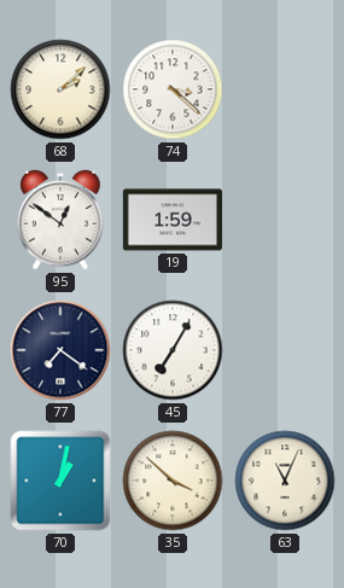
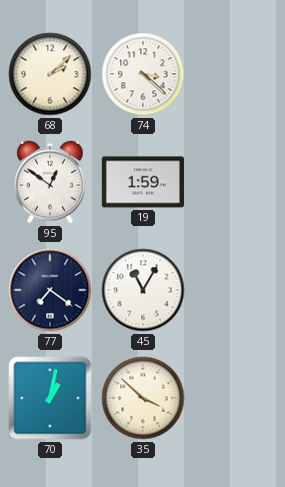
45: 7:05 -> 11:05 (143, 290)
63: 11:04 -> none (285, 481)
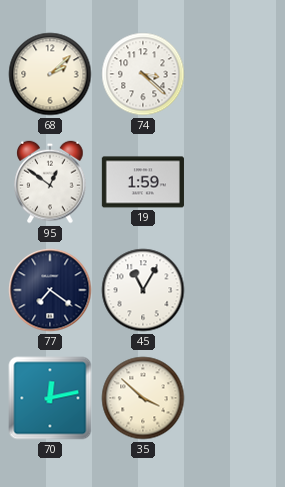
70: 1:02 -> 12:13 (50, 398)
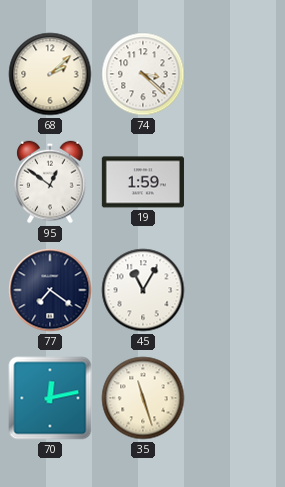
35: 3:52 -> 11:27 (143, 398)
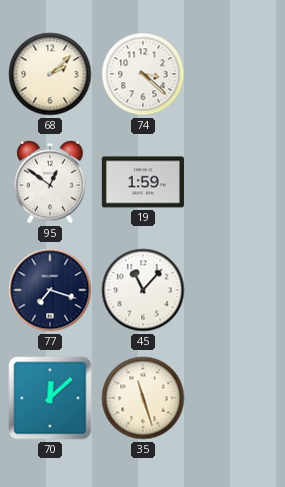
77: 7:21 -> 7:18 (50, 290)
45: 11:05 -> 11:07 (143, 290)
70: 12:13 -> 12:08 (50, 398)
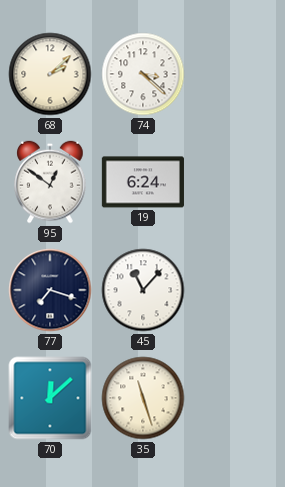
19: 1:59 -> 6:24 (143, 182)
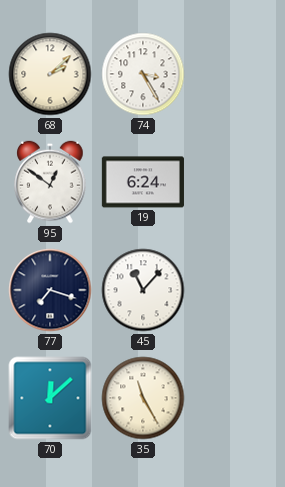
74: 3:22 -> 3:25 (143, 74)
35: 11:27 -> 11:25 (143, 398)
